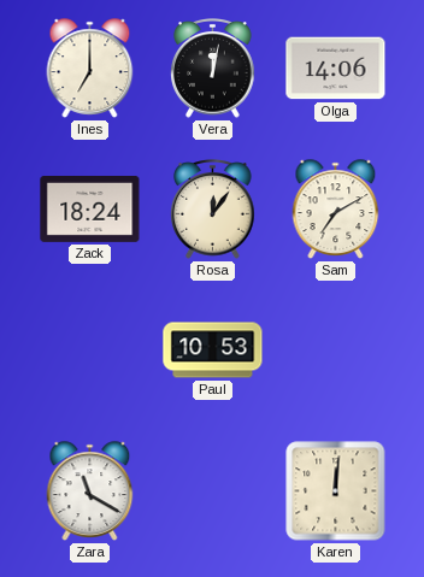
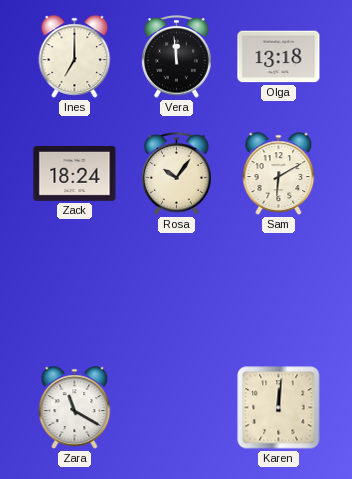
Vera: 12:02 -> 11:59 (177, 57)
Olga: 14:06 -> 13:18 (279, 57)
Rosa: 12:06 -> 10:06 (177, 174)
Sam: 7:10 -> 6:10 (279, 174)
Paul: 10:53 -> none (213, 351)
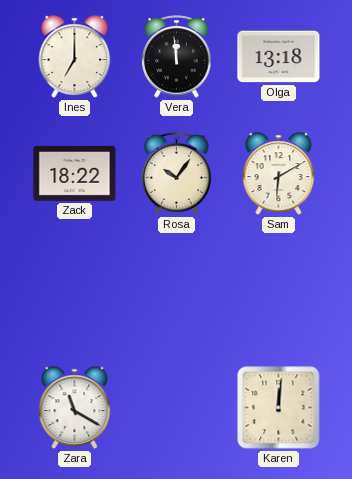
Zack: 18:24 -> 18:22 (75, 173)
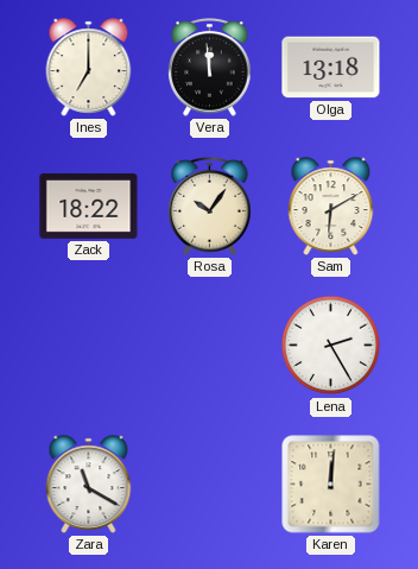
Lena: none -> 2:25 (331, 346)
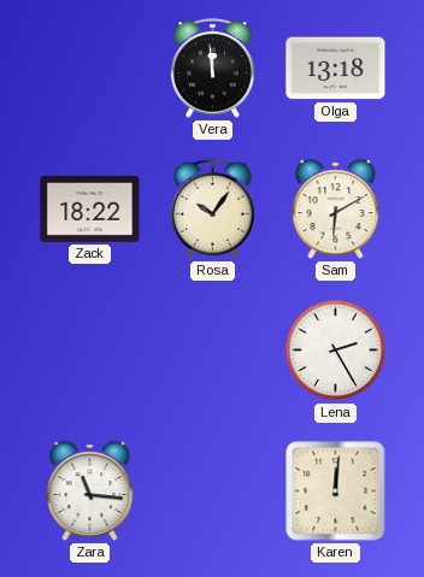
Ines: 7:00 -> none (89, 68)
Zara: 11:20 -> 11:16 (90, 491)
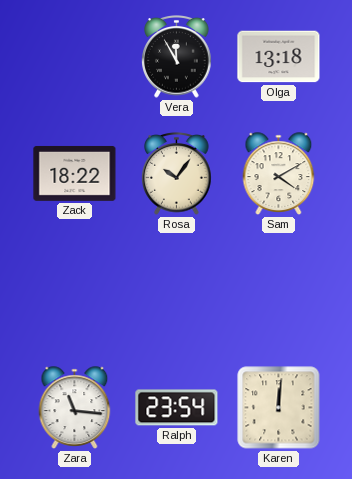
Vera: 11:59 -> 11:55 (177, 57)
Sam: 6:10 -> 4:10 (279, 174)
Lena: 2:25 -> none (336, 351)
Ralph: none -> 23:54 (177, 408)
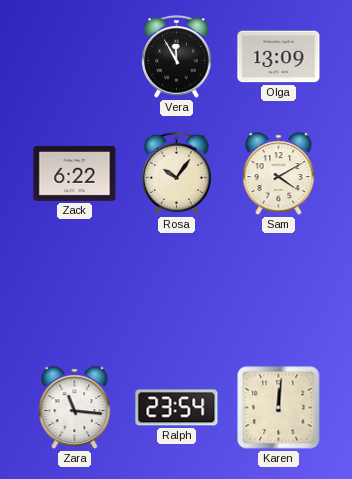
Olga: 13:18 -> 13:09 (279, 57)
Zack: 18:22 -> 6:22 (75, 173)
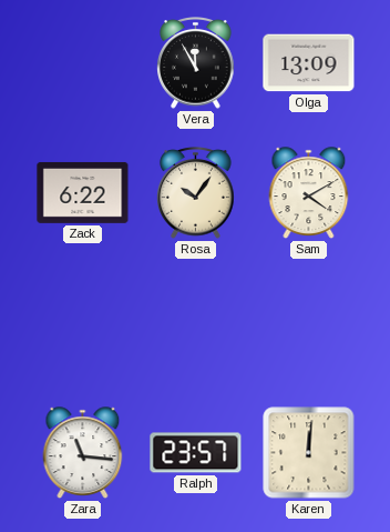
Ralph: 23:54 -> 23:57 (196, 453)
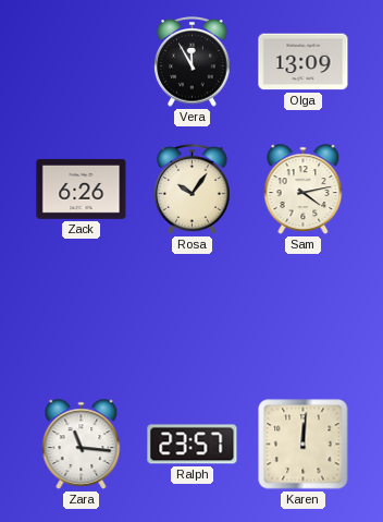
Zack: 6:22 -> 6:26 (82, 189)
Sam: 4:10 -> 4:13 (304, 190)
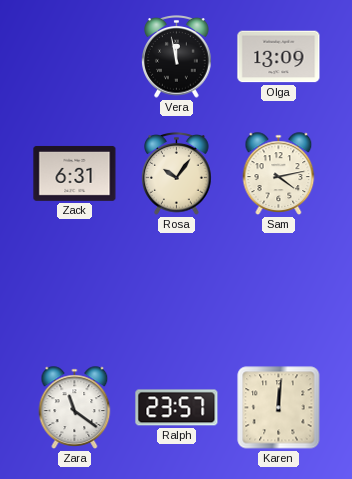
Vera: 11:55 -> 11:58 (177, 57)
Zack: 6:26 -> 6:31 (75, 173)
Zara: 11:16 -> 11:21 (75, 408)
